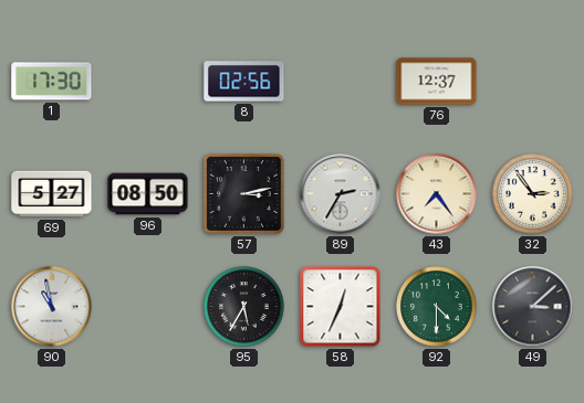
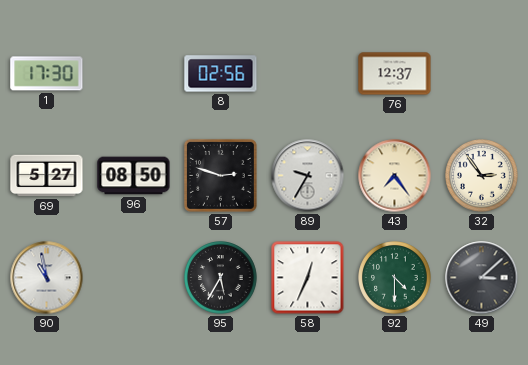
57: 3:13 -> 2:48 (220, 175)
89: 2:35 -> 9:35 (308, 176)
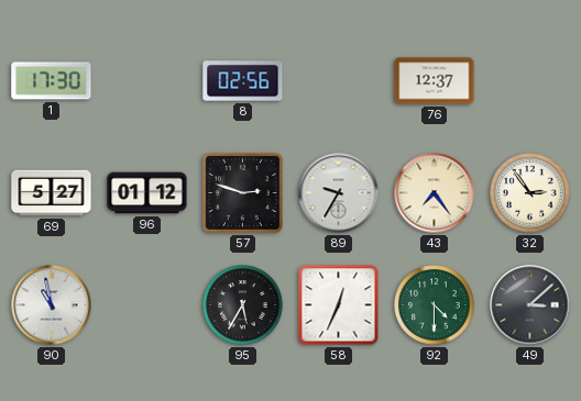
96: 08:50 -> 01:12 (147, 193)
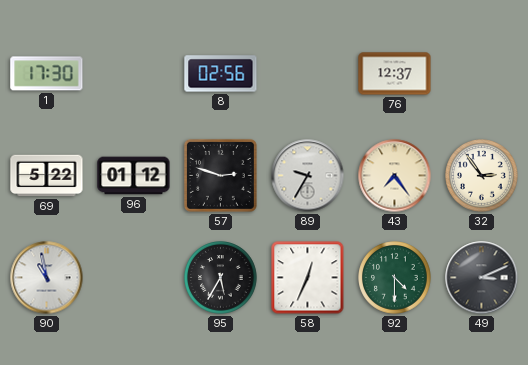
69: 5:27 -> 5:22 (47, 176)
49: 3:08 -> 3:11 (482, 278)
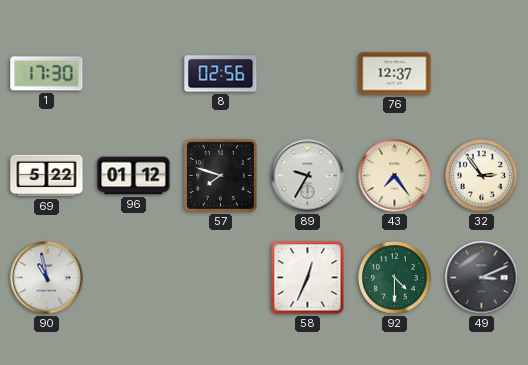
57: 2:48 -> 7:48 (220, 175)
95: 5:35 -> none (221, 278)
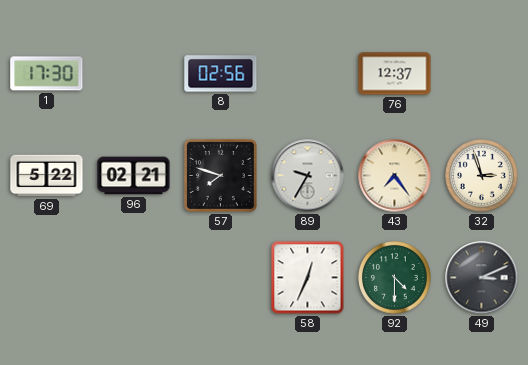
96: 01:12 -> 02:21 (134, 176)
32: 2:54 -> 2:57 (482, 176)
90: 10:58 -> none (47, 278)
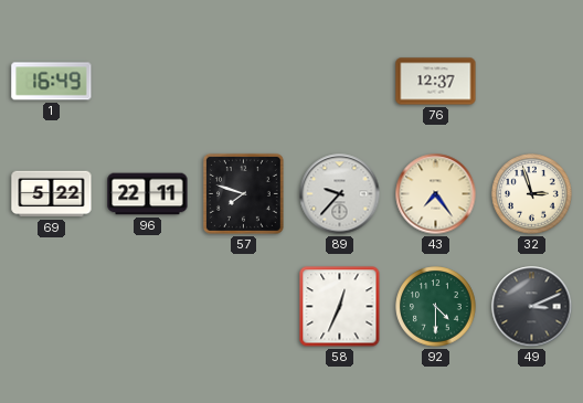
1: 17:30 -> 16:49 (52, 82)
8: 02:56 -> none (221, 74)
96: 02:21 -> 22:11 (148, 194)
89: 9:35 -> 9:37 (340, 194)
